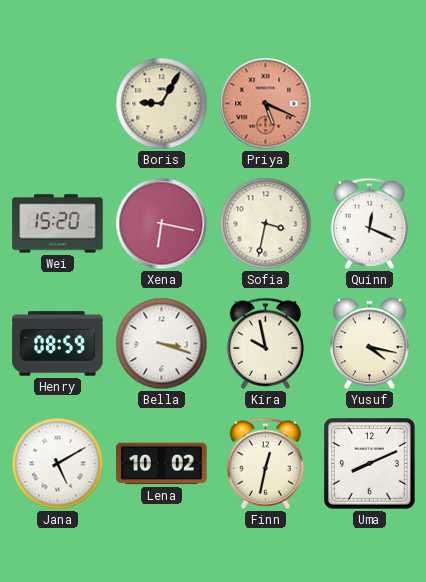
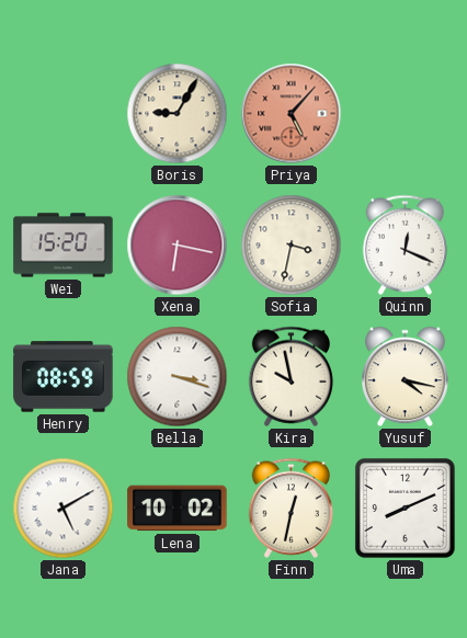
Priya: 5:19 -> 5:07 (292, 114)
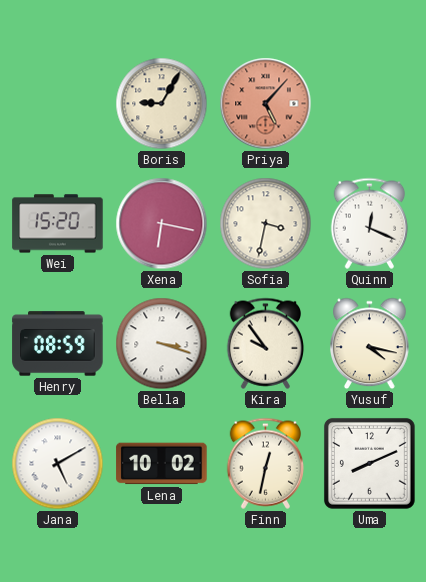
Kira: 9:58 -> 9:54 (266, 343)
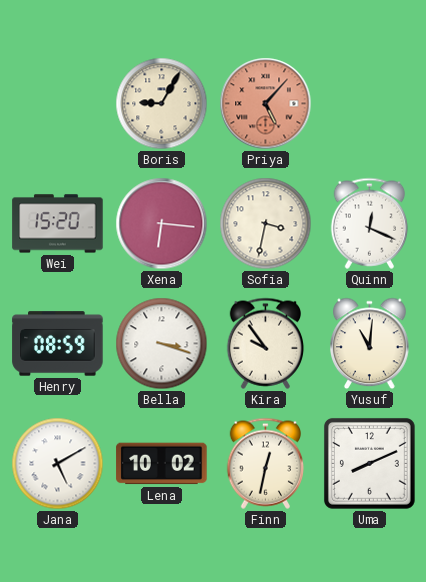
Xena: 6:17 -> 6:16 (162, 224)
Yusuf: 4:17 -> 11:01 (370, 344)
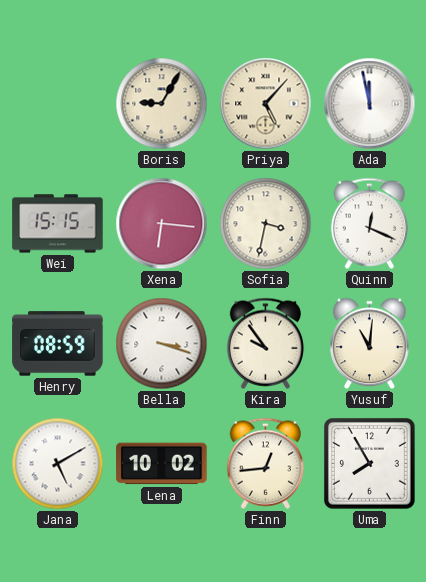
Priya dial: salmon -> cream (266, 104)
Ada: none -> 11:58 (370, 104)
Wei: 15:20 -> 15:15 (58, 224)
Finn: 12:32 -> 12:44 (266, 463)
Uma: 8:11 -> 7:55 (369, 463)
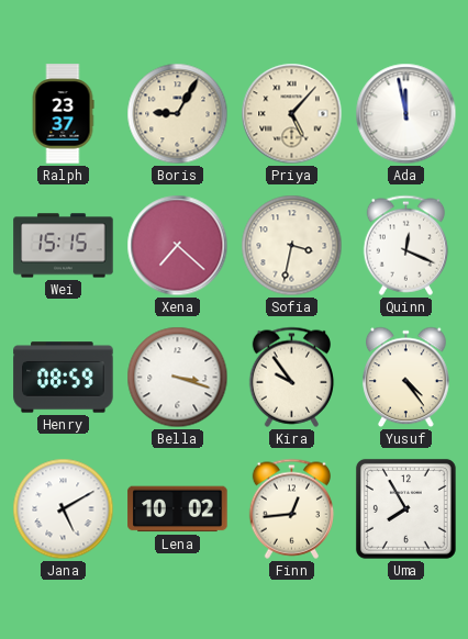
Ralph: none -> 23:37 (63, 114)
Xena: 6:16 -> 7:22 (178, 246)
Yusuf: 11:01 -> 4:24 (406, 378)
